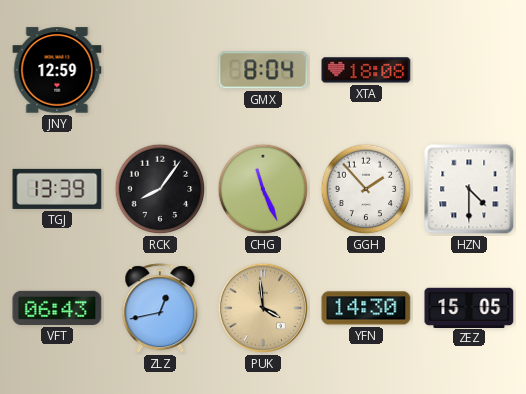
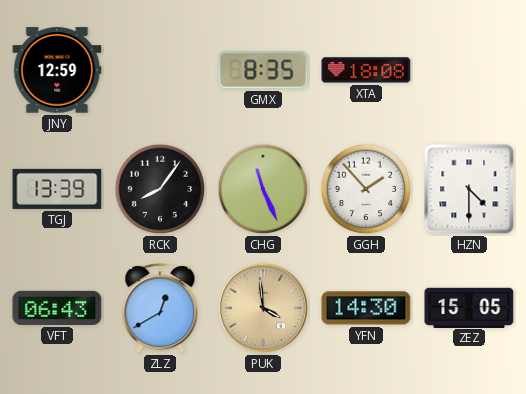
GMX: 8:04 -> 8:35 (263, 70)
ZLZ: 12:43 -> 12:40 (160, 309)
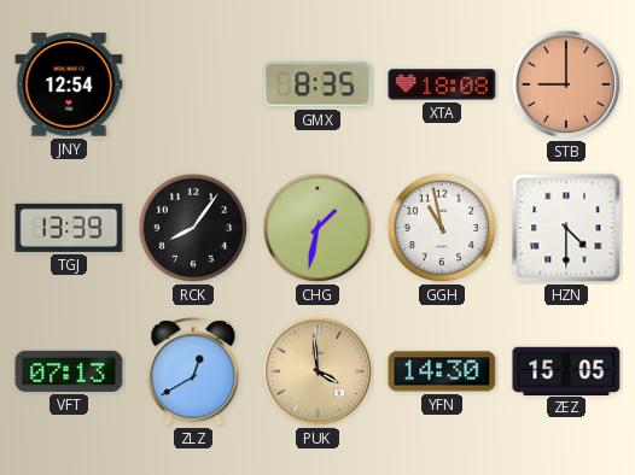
JNY: 12:59 -> 12:54 (69, 84)
STB: none -> 9:00 (566, 84)
CHG: 11:26 -> 1:32 (317, 228)
GGH: 1:53 -> 10:58 (442, 228)
VFT: 06:43 -> 07:13 (69, 371)
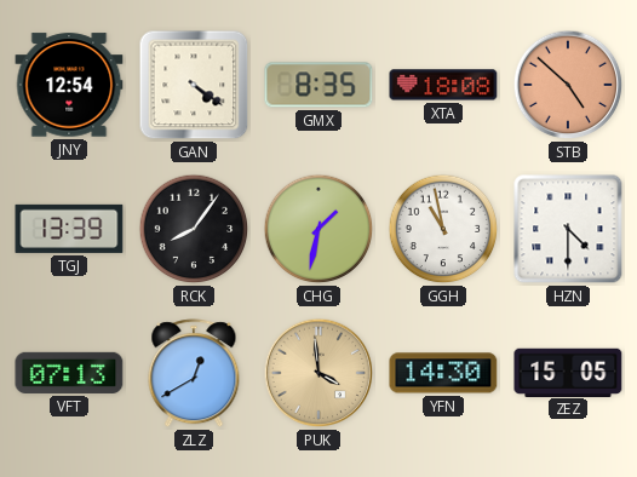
GAN: none -> 4:21 (194, 85)
STB: 9:00 -> 4:52 (568, 85)
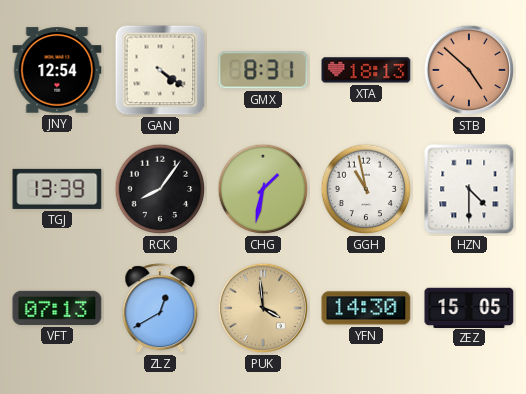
GMX: 8:35 -> 8:31 (263, 70)
XTA: 18:08 -> 18:13 (366, 70)
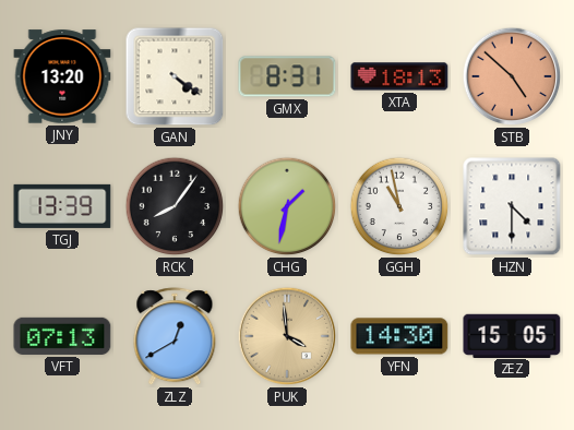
JNY: 12:54 -> 13:20 (62, 76)
